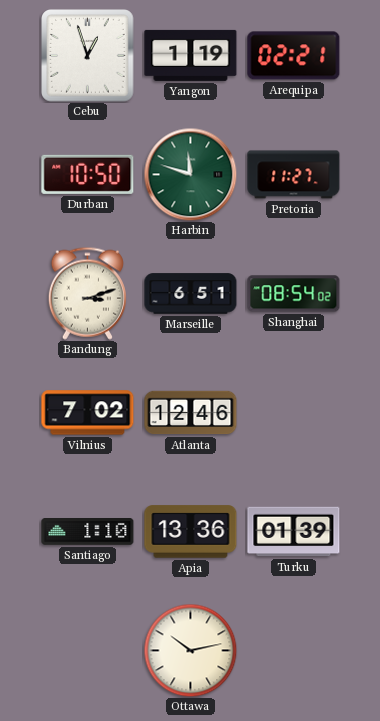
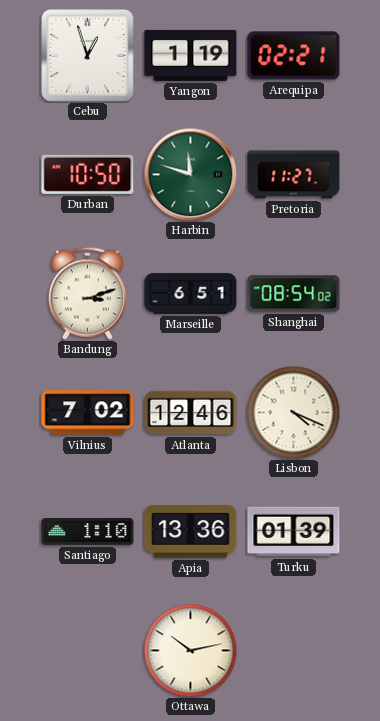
Lisbon: none -> 4:19 (293, 412)
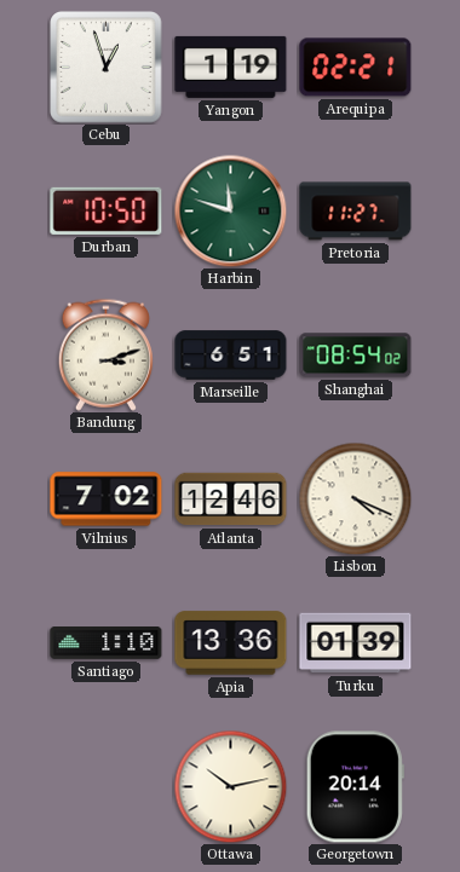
Georgetown: none -> 20:14 (355, 787)
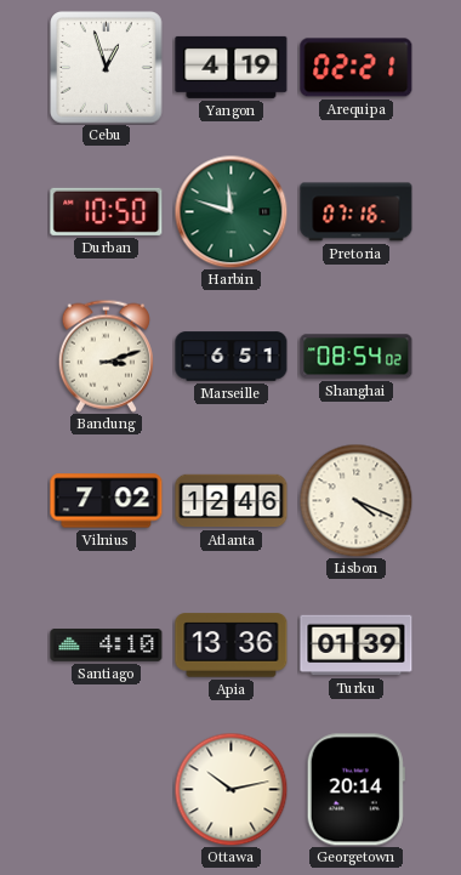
Yangon: 1:19 -> 4:19 (232, 67)
Pretoria: 11:27 -> 07:16 (357, 212)
Santiago: 1:10 -> 4:10 (107, 646)
